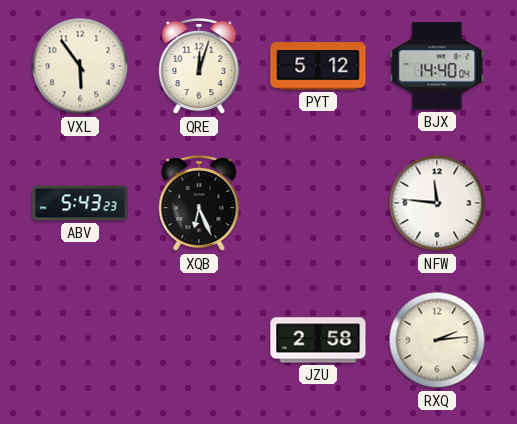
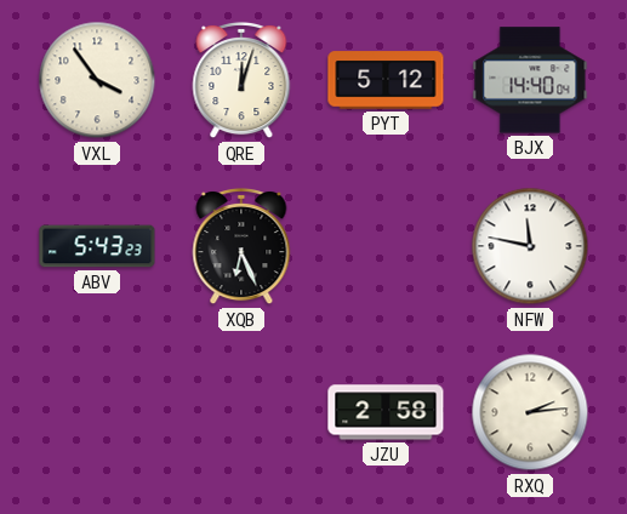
VXL: 5:54 -> 3:54 (97, 80)
NFW: 11:46 -> 11:47 (530, 246)
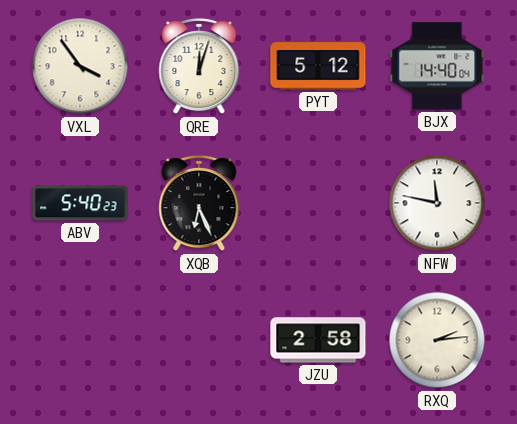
ABV: 5:43 -> 5:40 (80, 203)
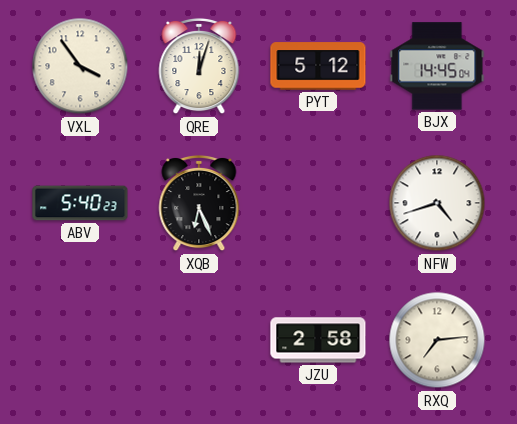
BJX: 14:40 -> 14:45 (437, 66)
NFW: 11:47 -> 4:42 (437, 203)
RXQ: 2:14 -> 7:14 (437, 340)
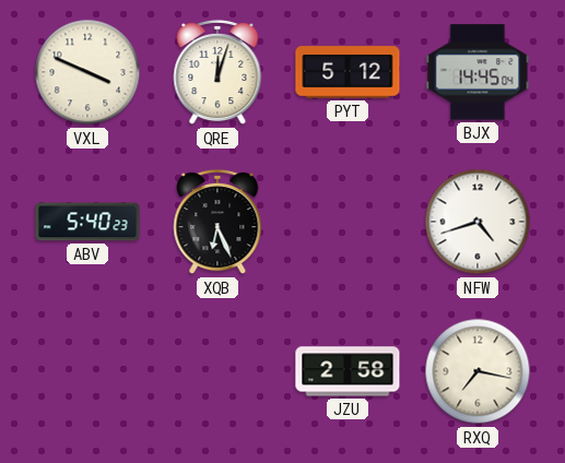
VXL: 3:54 -> 3:49 (87, 72)
RXQ: 7:14 -> 7:17 (478, 371)
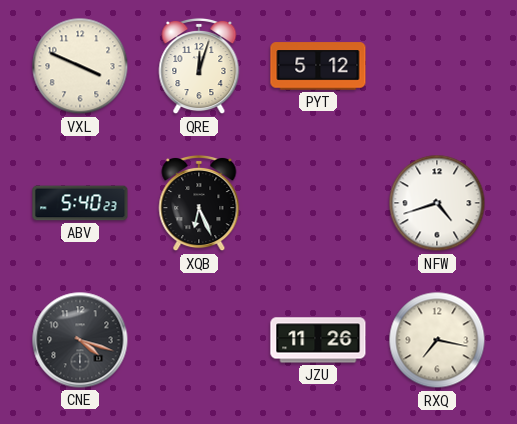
BJX: 14:45 -> none (478, 72)
CNE: none -> 4:18 (80, 340)
JZU: 2:58 -> 11:26 (318, 340)
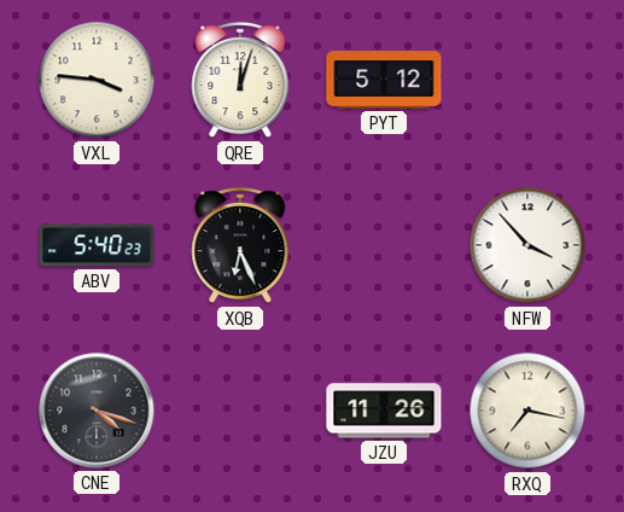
VXL: 3:49 -> 3:46 (97, 80)
NFW: 4:42 -> 3:53 (527, 245)
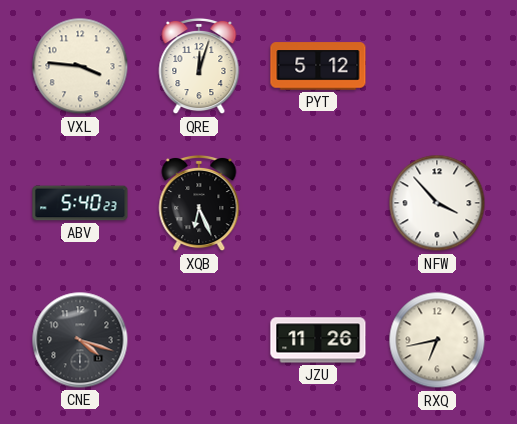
RXQ: 7:17 -> 6:43 (437, 340)
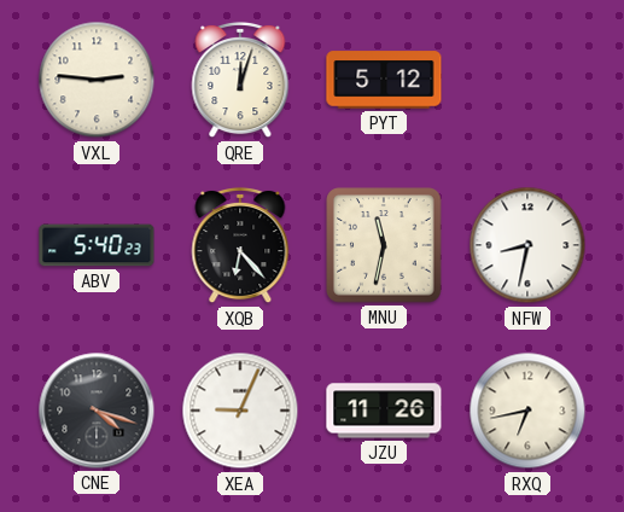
VXL: 3:46 -> 2:46 (97, 80)
XQB: 6:26 -> 6:23 (240, 245)
MNU: none -> 11:32 (384, 245)
NFW: 3:53 -> 8:32 (527, 245)
XEA: none -> 9:04 (240, 411)
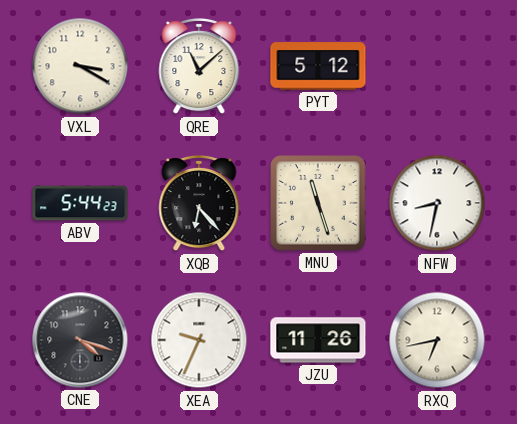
VXL: 2:46 -> 3:20 (80, 66)
QRE: 12:03 -> 11:08 (199, 66)
ABV: 5:40 -> 5:44 (80, 203)
MNU: 11:32 -> 11:27 (318, 203)
XEA: 9:04 -> 9:34 (199, 340)
